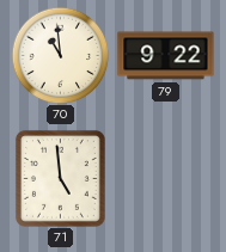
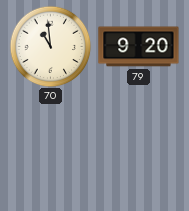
79: 9:22 -> 9:20 (139, 47)
71: 4:59 -> none (60, 178)
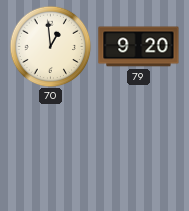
70: 10:59 -> 12:59 (50, 46)
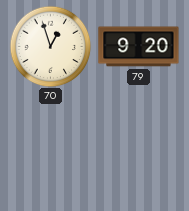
70: 12:59 -> 12:57 (50, 46)
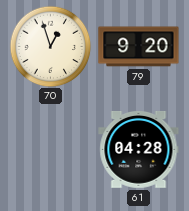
61: none -> 04:28 (139, 150)
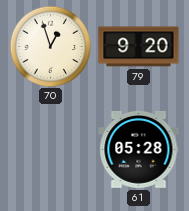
61: 04:28 -> 05:28 (139, 150)
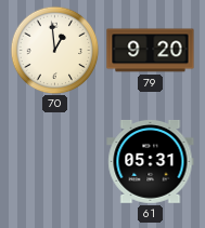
70: 12:57 -> 12:59 (54, 50)
61: 05:28 -> 05:31 (151, 162)
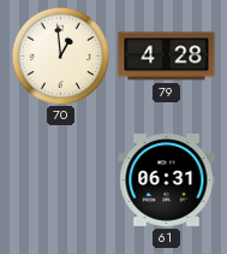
79: 9:20 -> 4:28 (167, 57)
61: 05:31 -> 06:31 (167, 181)
